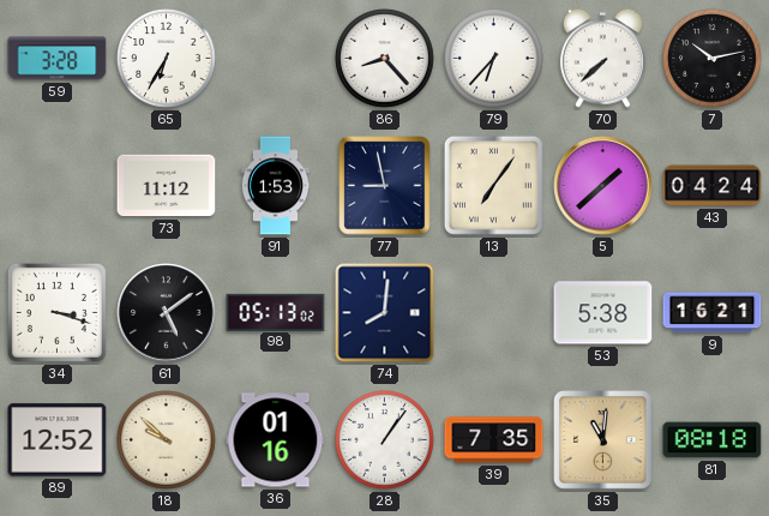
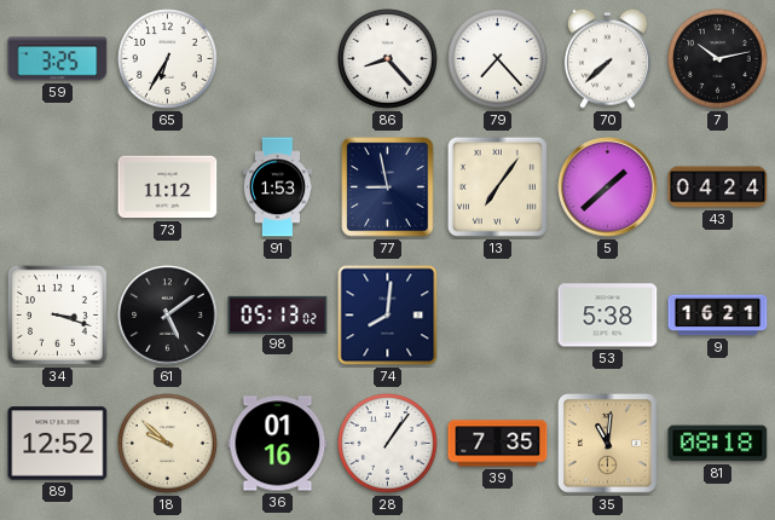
59: 3:28 -> 3:25 (58, 59)
79: 6:37 -> 7:23 (498, 59)
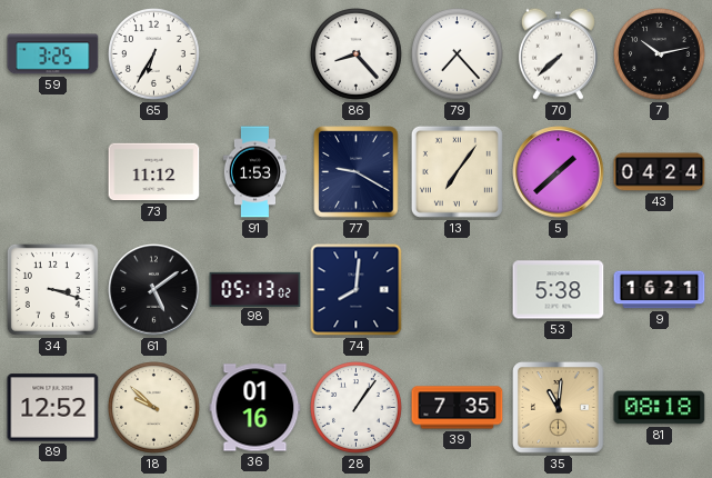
77: 8:58 -> 9:20 (357, 172)
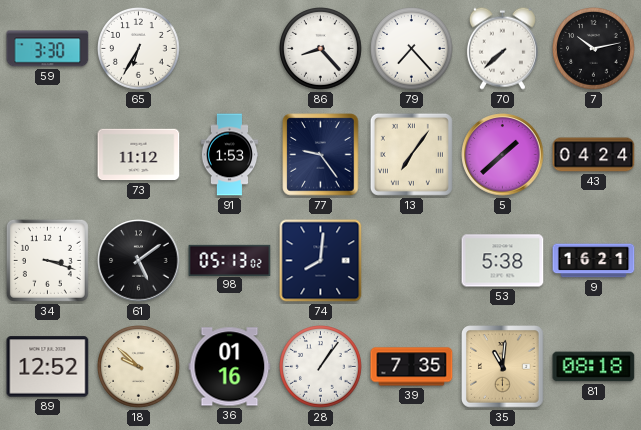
59: 3:25 -> 3:30 (48, 49)
77: 9:20 -> 9:24 (321, 155)
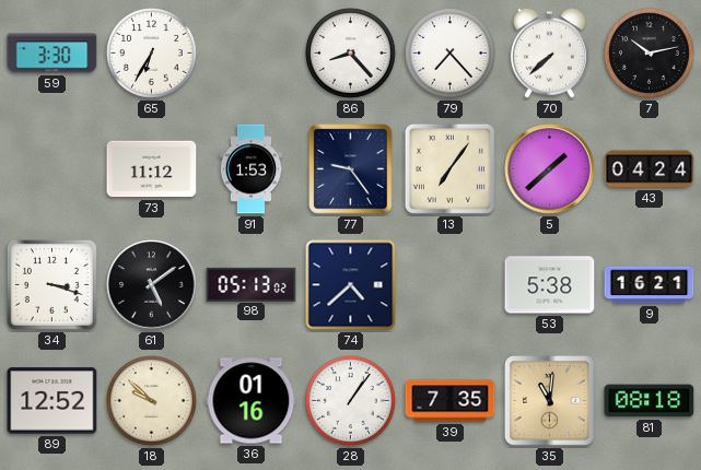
74: 8:01 -> 4:38 (351, 285)
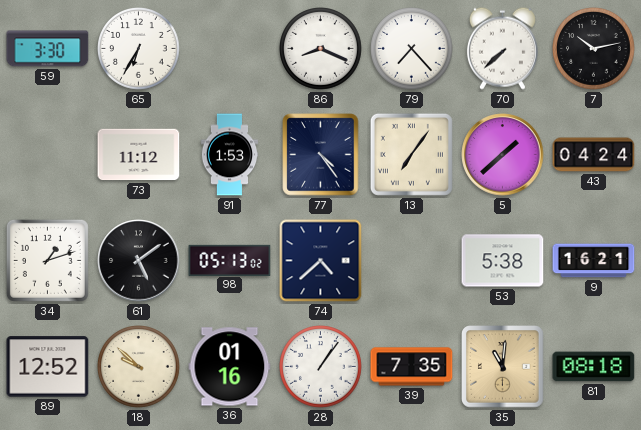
86: 8:23 -> 8:19 (321, 49)
77: 9:24 -> 4:24 (321, 155)
34: 3:18 -> 1:12 (47, 260)
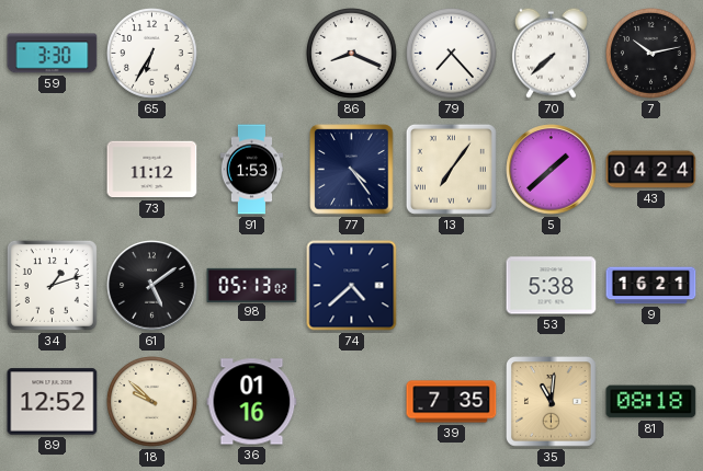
28: 1:06 -> none (321, 367)
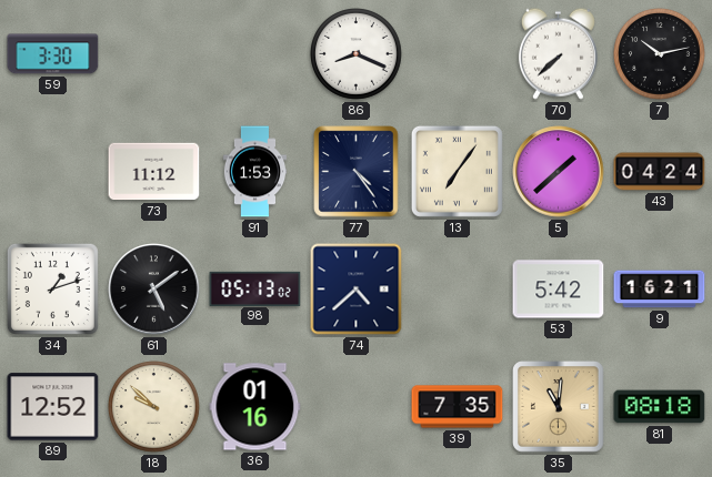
65: 6:35 -> none (152, 54)
79: 7:23 -> none (452, 54)
53: 5:38 -> 5:42 (559, 290)
